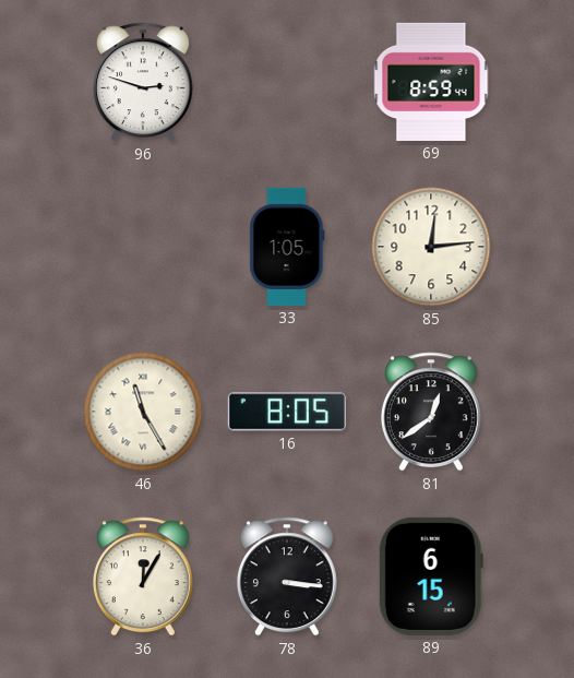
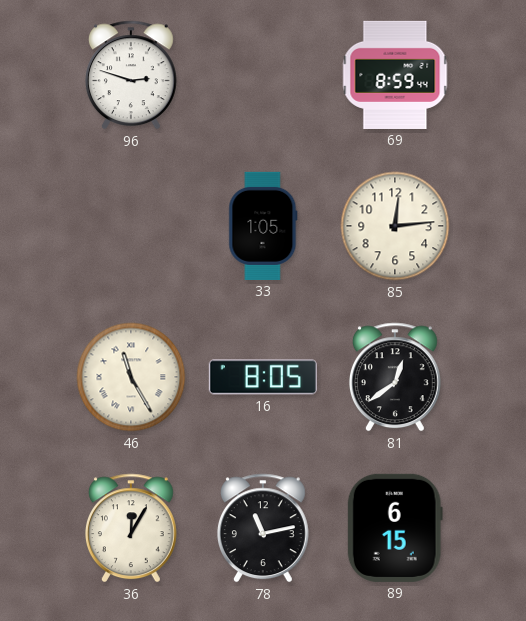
78: 3:16 -> 11:13 (263, 528)
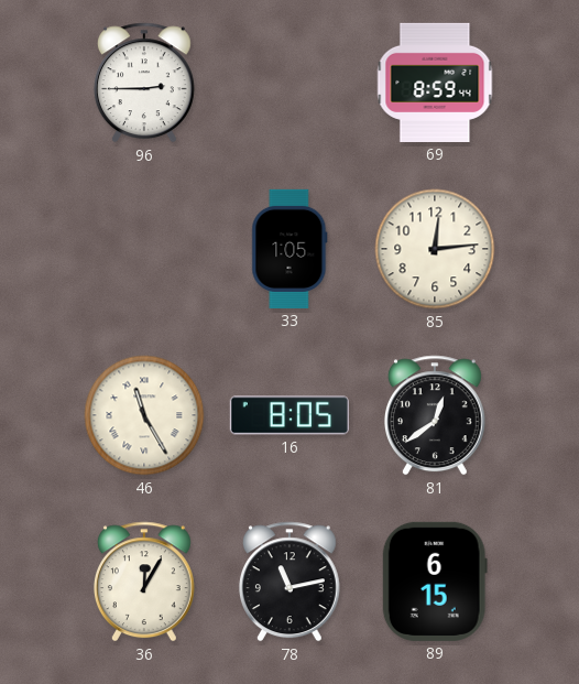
96: 2:48 -> 2:45 (144, 83)
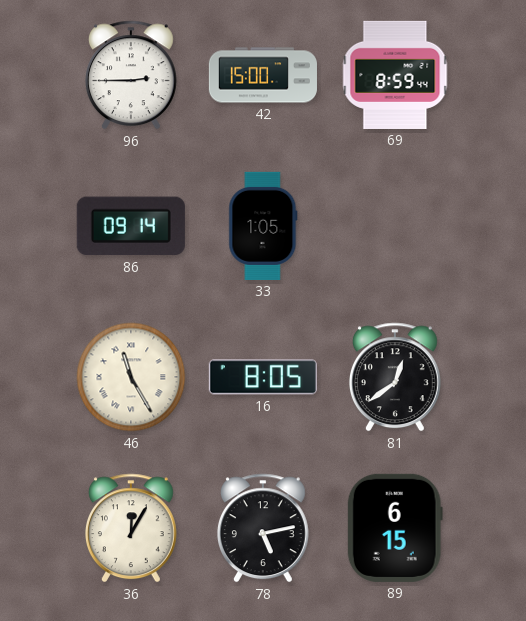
42: none -> 15:00 (263, 75)
86: none -> 09:14 (131, 226)
85: 12:14 -> none (435, 249)
78: 11:13 -> 5:13 (263, 528)
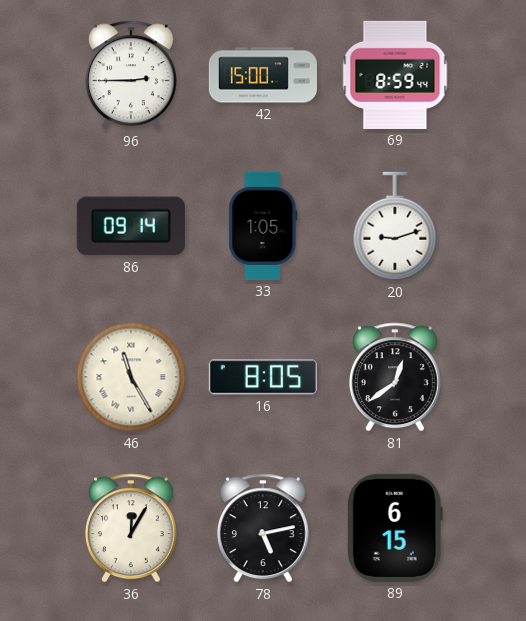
20: none -> 9:12 (395, 226)
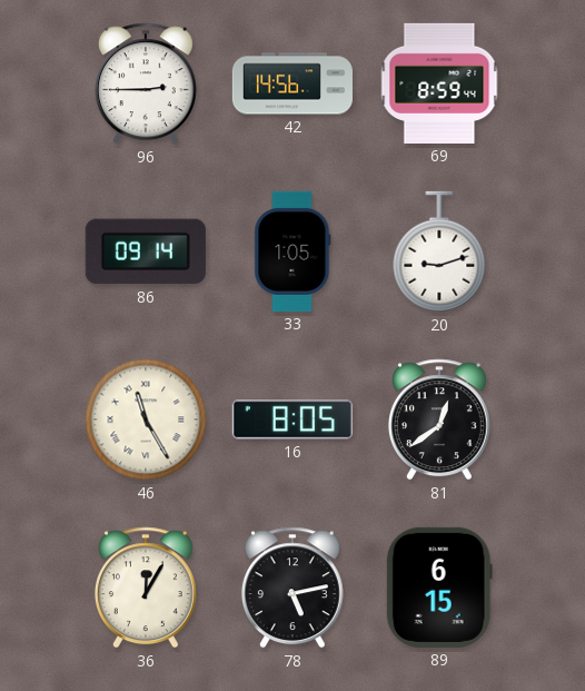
42: 15:00 -> 14:56 (292, 83)
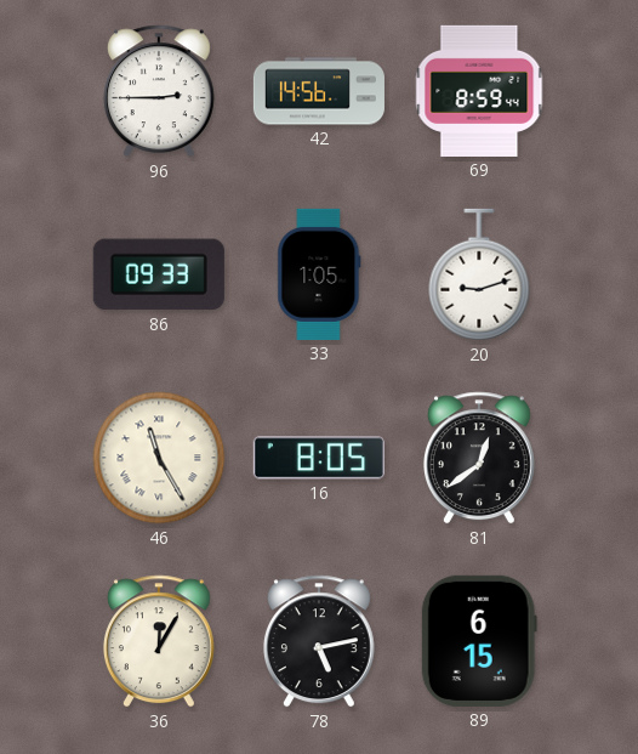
86: 09:14 -> 09:33 (159, 274)
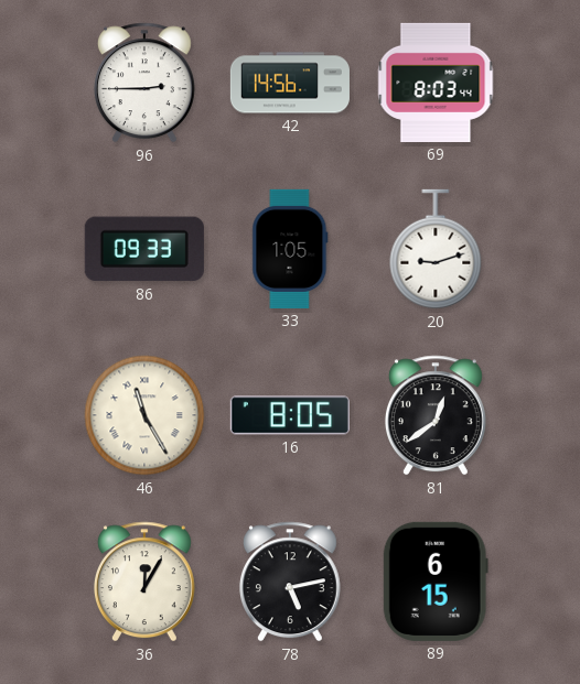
69: 8:59 -> 8:03 (436, 83)
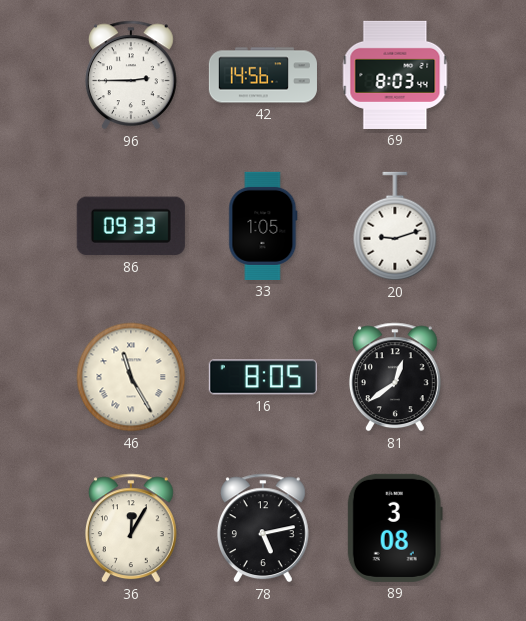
89: 6:15 -> 3:08 (395, 528)
